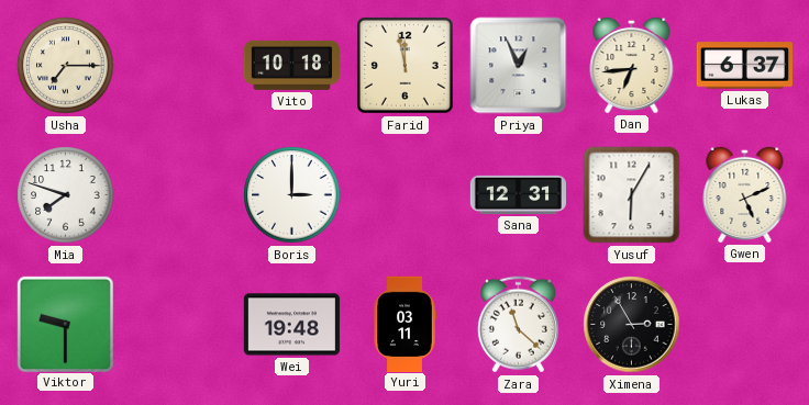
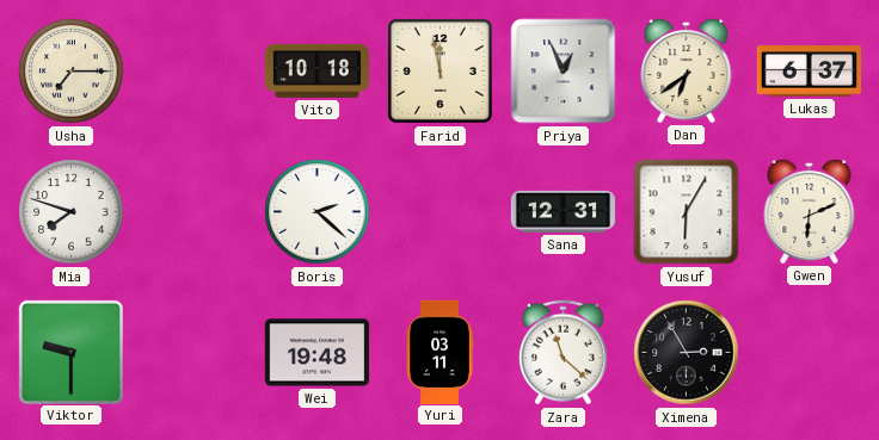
Dan: 6:44 -> 6:39 (687, 70)
Boris: 3:00 -> 2:22 (318, 212)
Gwen: 5:11 -> 6:11 (810, 211)
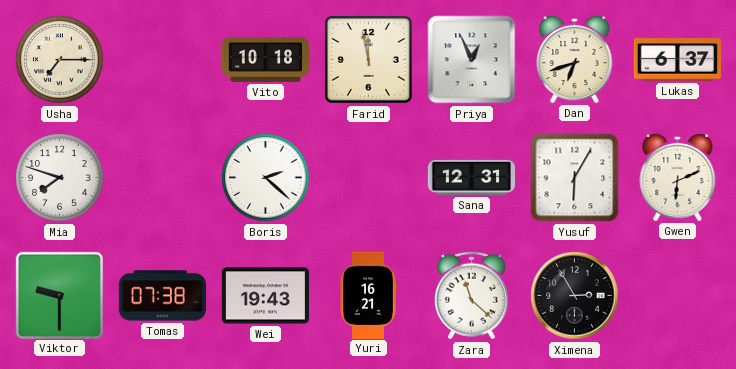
Dan: 6:39 -> 6:42 (575, 59)
Tomas: none -> 07:38 (162, 296)
Wei: 19:48 -> 19:43 (265, 296)
Yuri: 03:11 -> 16:21 (368, 295)
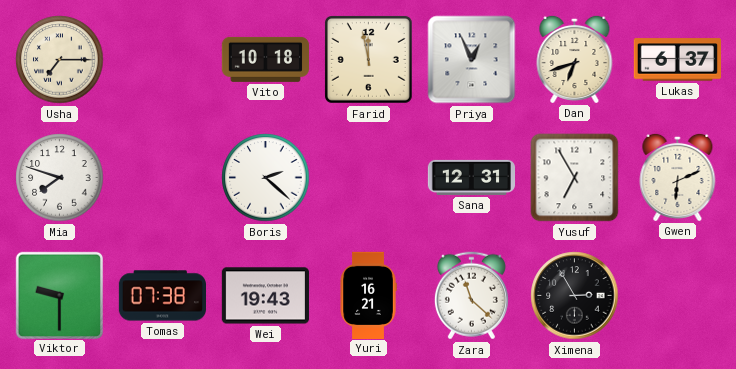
Yusuf: 6:05 -> 6:55 (575, 178)
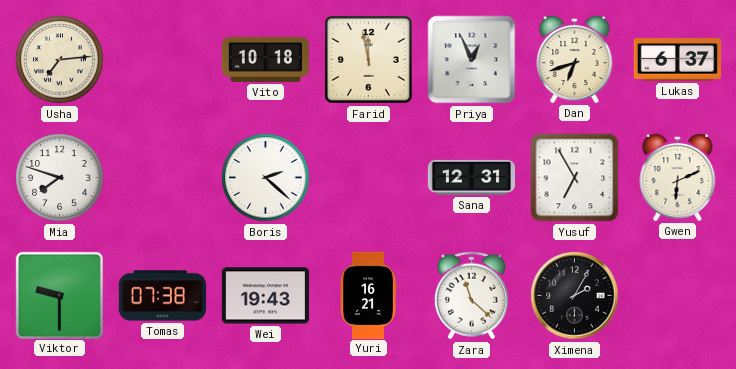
Usha: 7:15 -> 7:14 (60, 60)
Ximena: 2:55 -> 2:05 (575, 296)
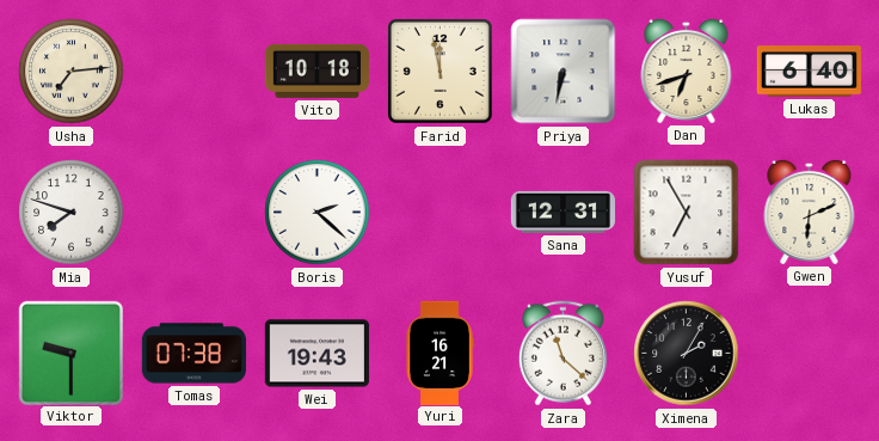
Priya: 12:56 -> 6:32 (564, 72)
Lukas: 6:37 -> 6:40 (809, 72)
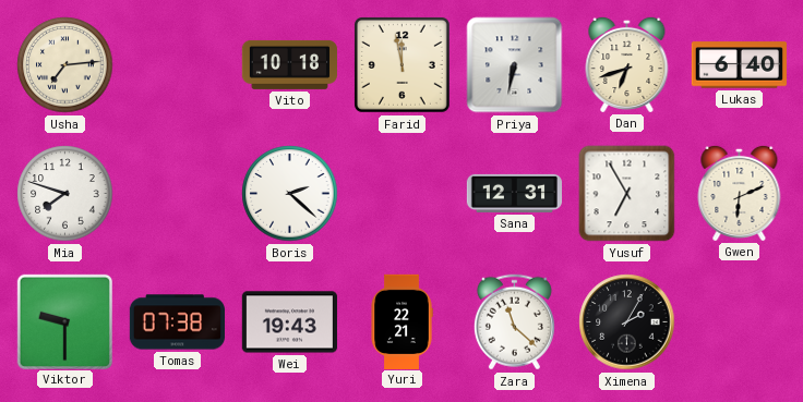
Yuri: 16:21 -> 22:21 (401, 321)
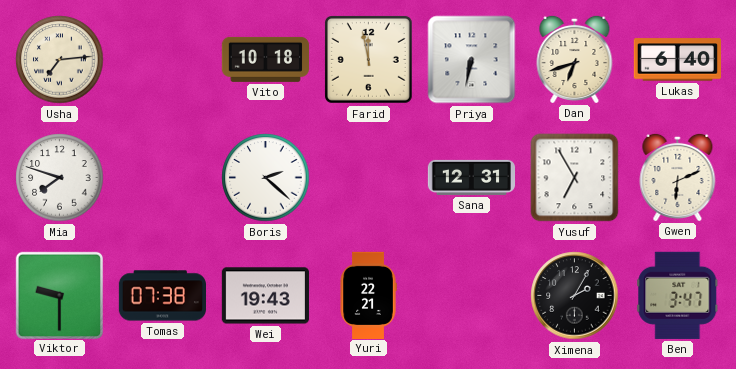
Zara: 11:22 -> none (514, 322)
Ben: none -> 3:47 (678, 295)
